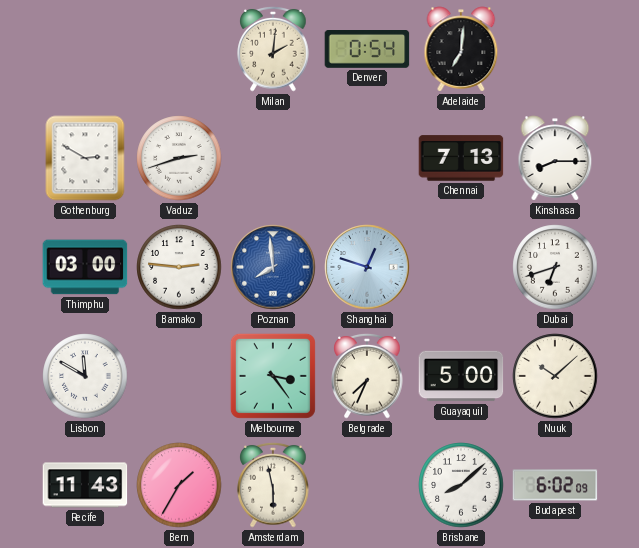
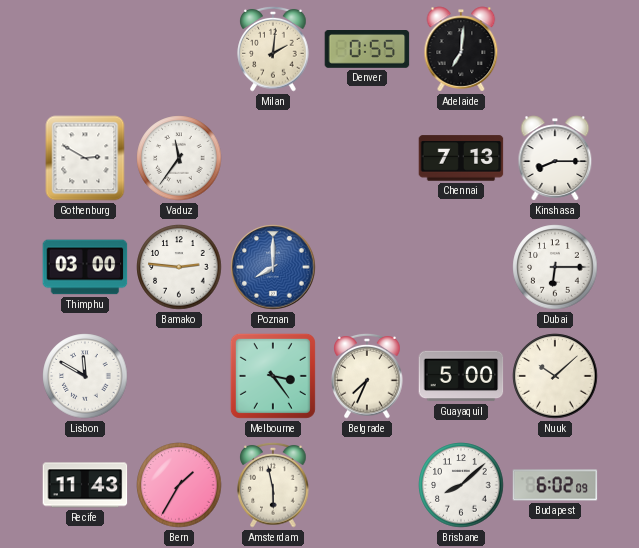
Denver: 0:54 -> 0:55 (367, 50)
Vaduz: 2:42 -> 11:36 (179, 158)
Poznan: 7:59 -> 8:00 (273, 267)
Shanghai: 12:48 -> none (367, 267)
Dubai: 6:42 -> 6:15 (555, 267)
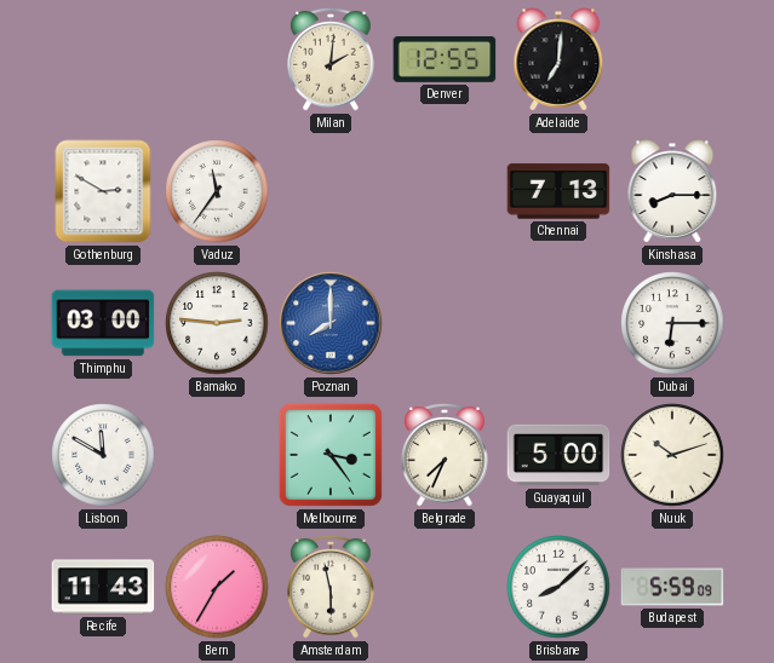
Denver: 0:55 -> 12:55 (445, 60)
Nuuk: 10:08 -> 10:12 (672, 455)
Budapest: 6:02 -> 5:59 (672, 587)
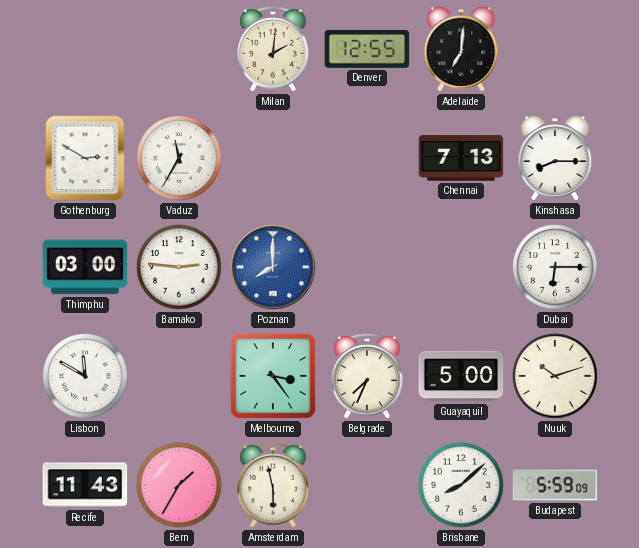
Vaduz: 11:36 -> 11:35 (179, 158)
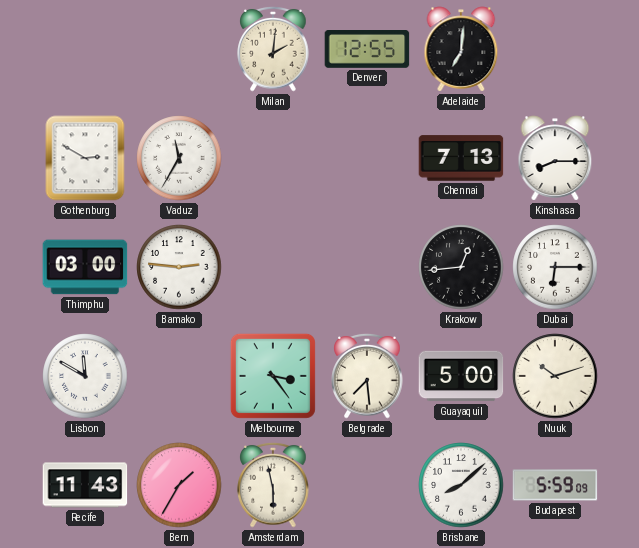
Poznan: 8:00 -> none (273, 267)
Krakow: none -> 12:44 (461, 267)
Belgrade: 7:34 -> 7:29 (367, 376)
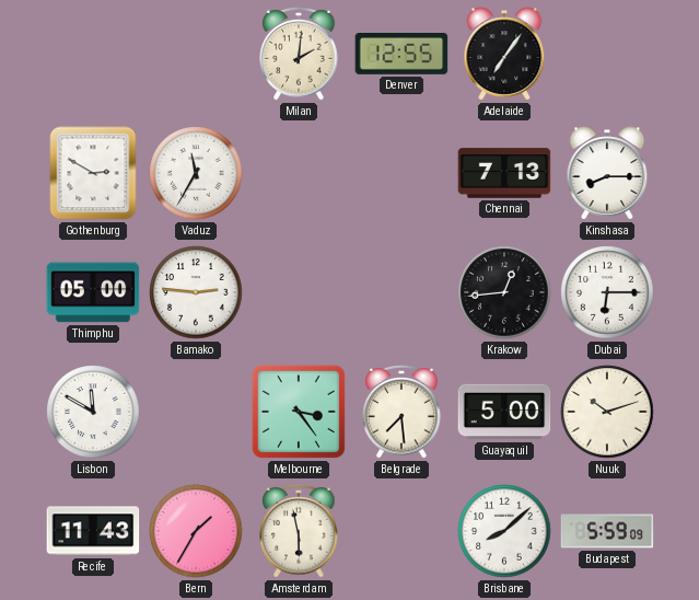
Adelaide: 7:01 -> 7:06 (504, 54)
Thimphu: 03:00 -> 05:00 (93, 292)
